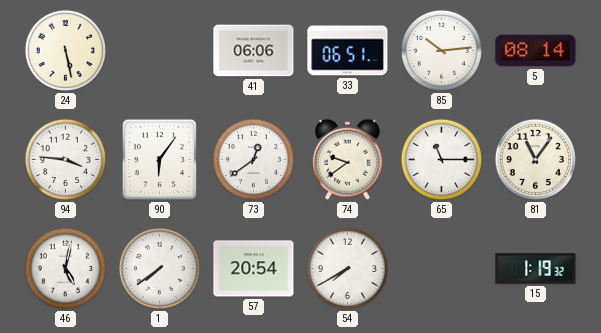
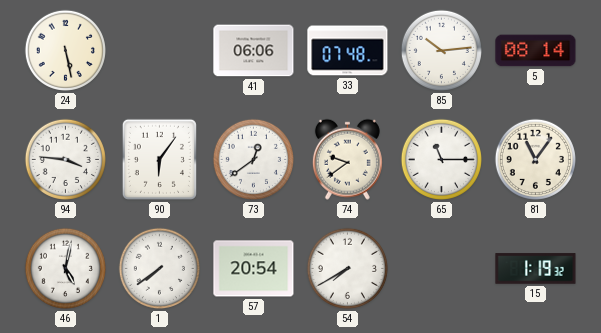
33: 06:51 -> 07:48 (348, 51)
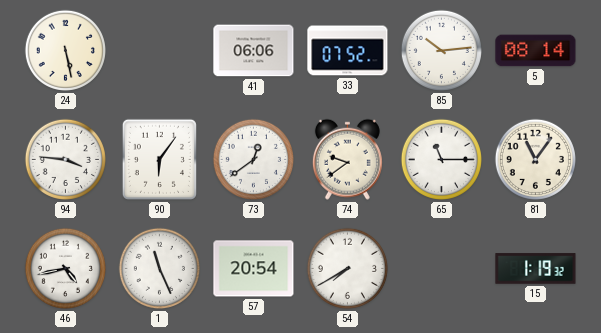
33: 07:48 -> 07:52 (348, 51)
46: 5:02 -> 4:43 (65, 268)
1: 7:39 -> 11:26 (159, 268)
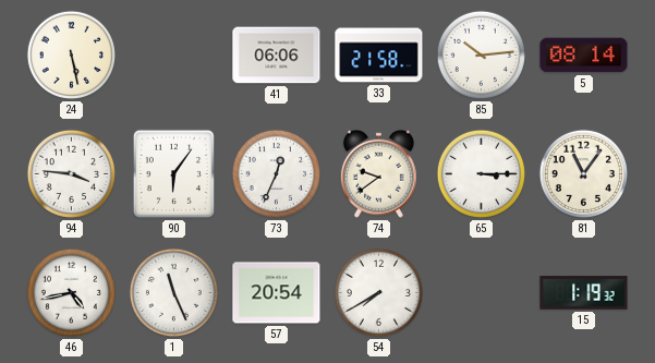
33: 07:52 -> 21:58 (379, 56)
73: 12:39 -> 12:34 (276, 173)
65: 11:15 -> 3:15 (481, 173)
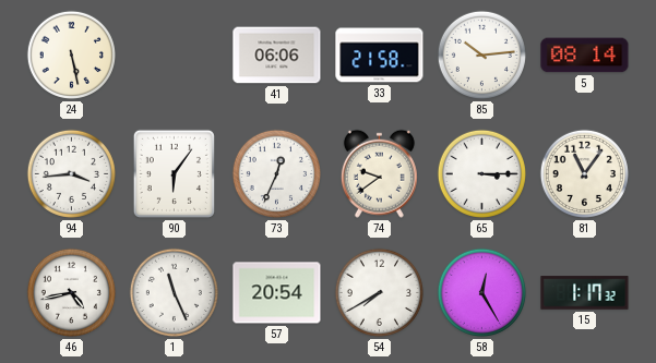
94: 3:46 -> 3:44 (71, 173)
58: none -> 12:25 (481, 292)
15: 1:19 -> 1:17 (585, 293)
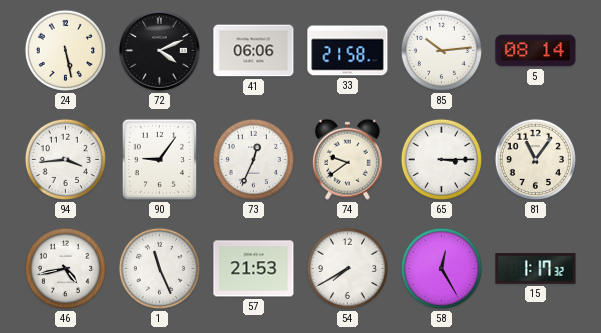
72: none -> 4:11 (159, 50)
90: 6:06 -> 9:06 (159, 159)
57: 20:54 -> 21:53 (254, 269)
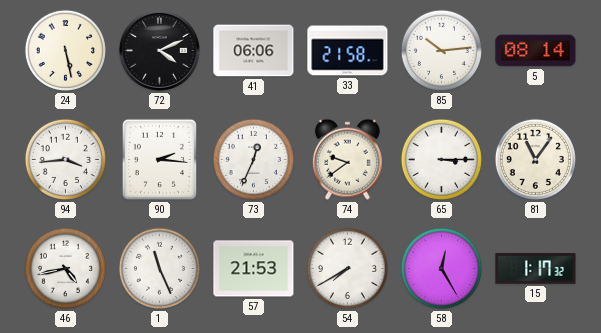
90: 9:06 -> 2:16 (159, 159)
